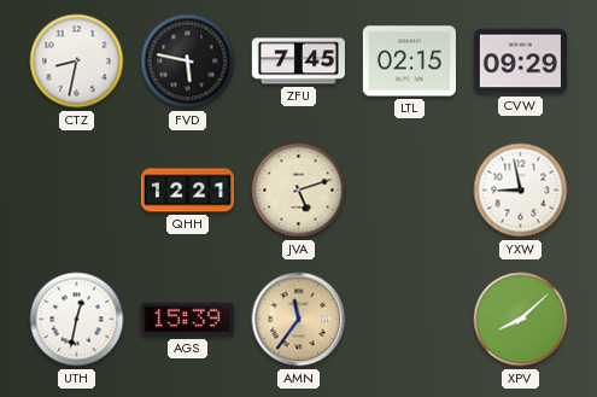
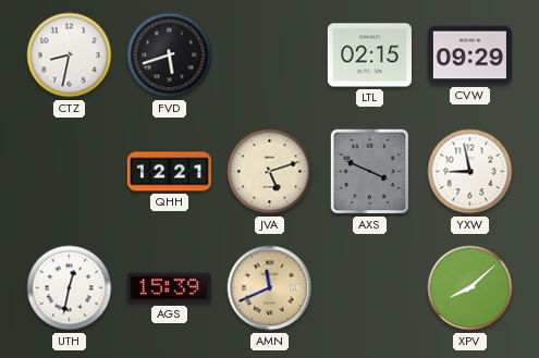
FVD: 5:47 -> 5:42 (170, 55)
ZFU: 7:45 -> none (298, 62)
AXS: none -> 3:49 (370, 172)
AMN: 11:36 -> 11:41 (270, 288)
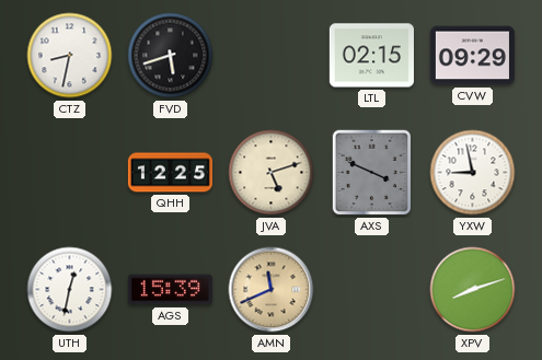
QHH: 12:21 -> 12:25 (170, 173)
XPV: 8:08 -> 8:12 (473, 290)
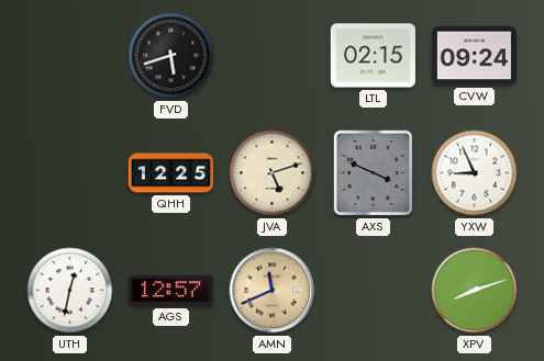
CTZ: 8:32 -> none (70, 56)
CVW: 09:29 -> 09:24 (474, 56)
YXW: 8:58 -> 8:56 (475, 173)
AGS: 15:39 -> 12:57 (170, 291)
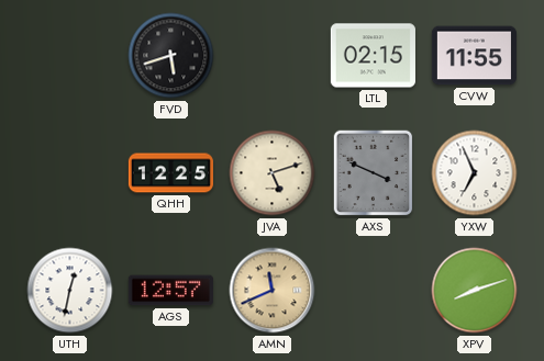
CVW: 09:24 -> 11:55 (474, 56)
YXW: 8:56 -> 6:56 (475, 173)
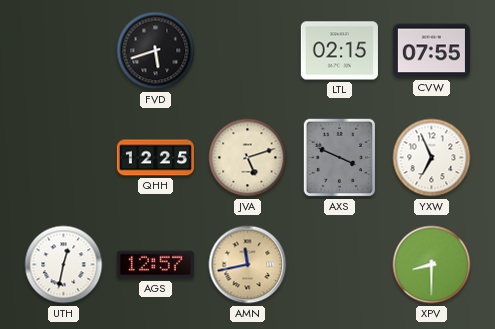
CVW: 11:55 -> 07:55 (431, 51)
AMN: 11:41 -> 11:43 (248, 265)
XPV: 8:12 -> 8:30 (432, 265)
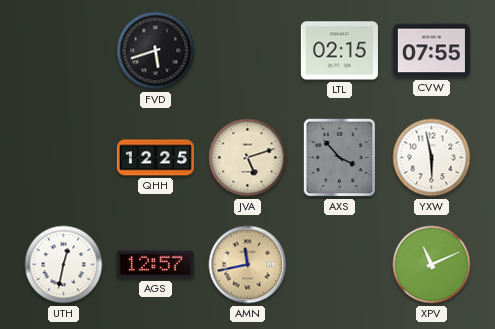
AXS: 3:49 -> 3:53 (340, 158)
YXW: 6:56 -> 5:58 (432, 158)
XPV: 8:30 -> 11:11 (432, 265)
